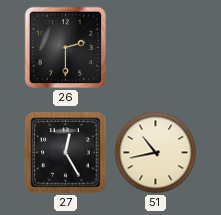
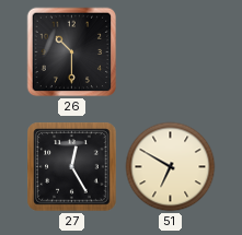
26: 2:30 -> 10:30 (72, 52)
51: 10:43 -> 6:50 (171, 167)
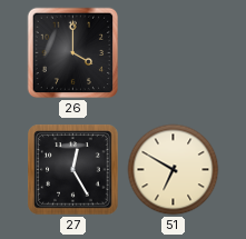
26: 10:30 -> 4:00 (73, 53)
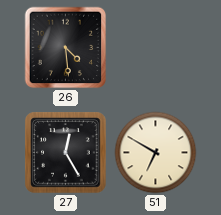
26: 4:00 -> 4:29 (66, 48)
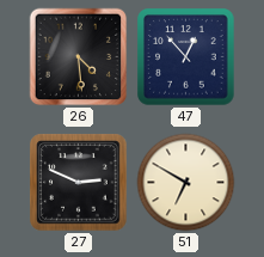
47: none -> 12:53 (186, 57)
27: 12:25 -> 2:49 (79, 183)
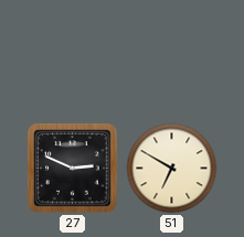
26: 4:29 -> none (79, 57)
47: 12:53 -> none (186, 57)
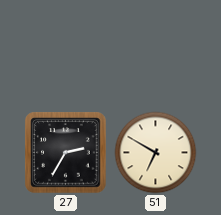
27: 2:49 -> 2:35 (66, 153)
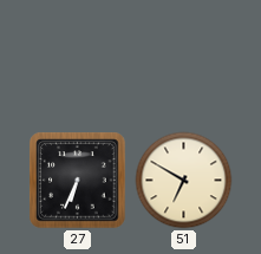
27: 2:35 -> 6:34 (78, 181)
